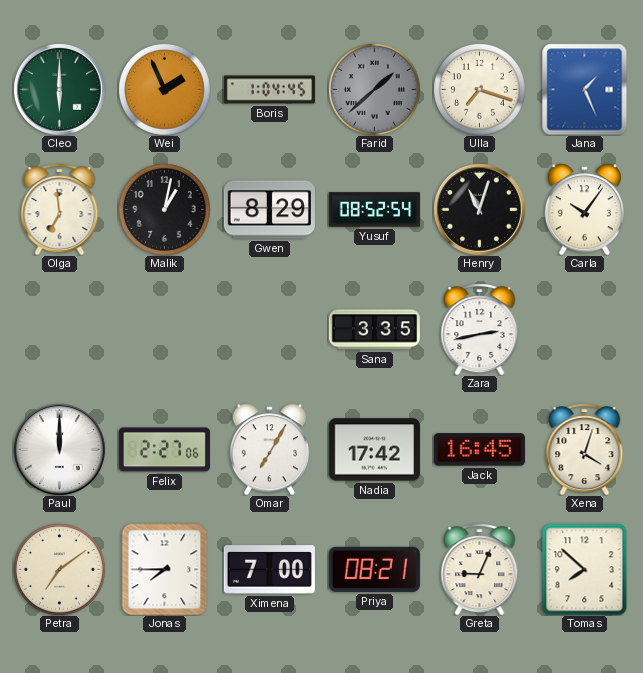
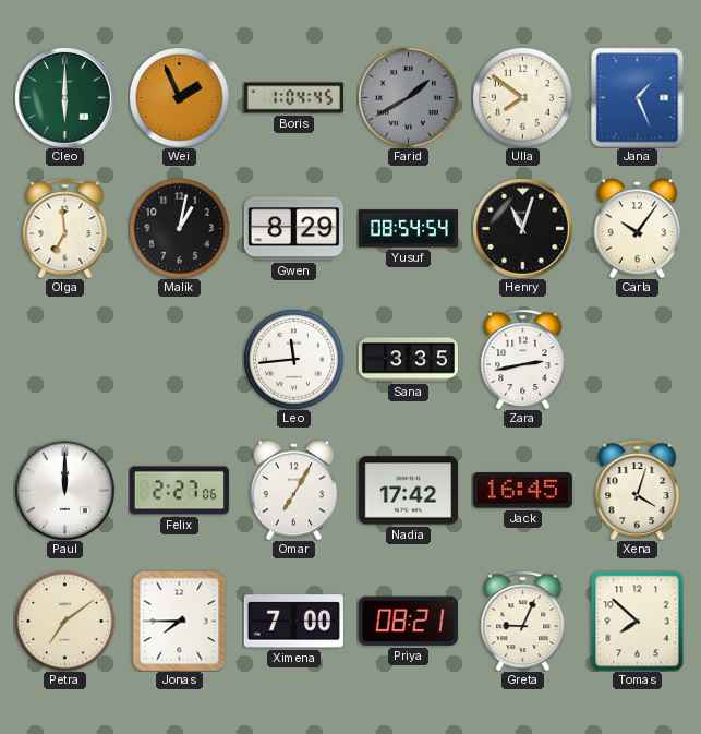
Farid: 1:38 -> 1:40 (409, 98)
Ulla: 7:18 -> 7:51 (523, 98)
Yusuf: 08:52 -> 08:54 (408, 229)
Leo: none -> 11:44 (294, 360)
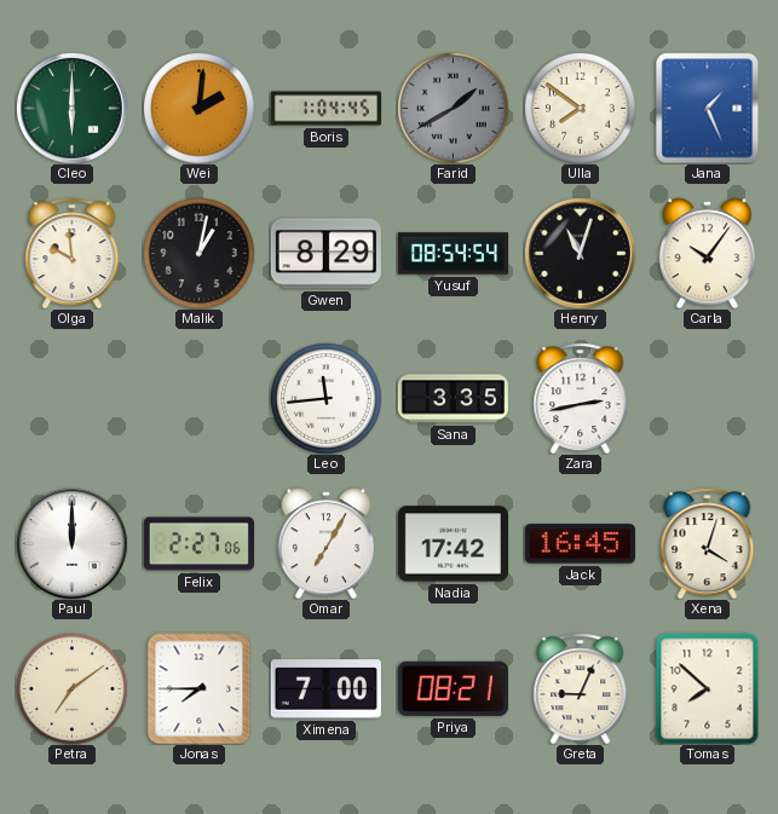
Wei: 1:56 -> 2:01 (200, 109)
Olga: 6:59 -> 9:59 (73, 253)
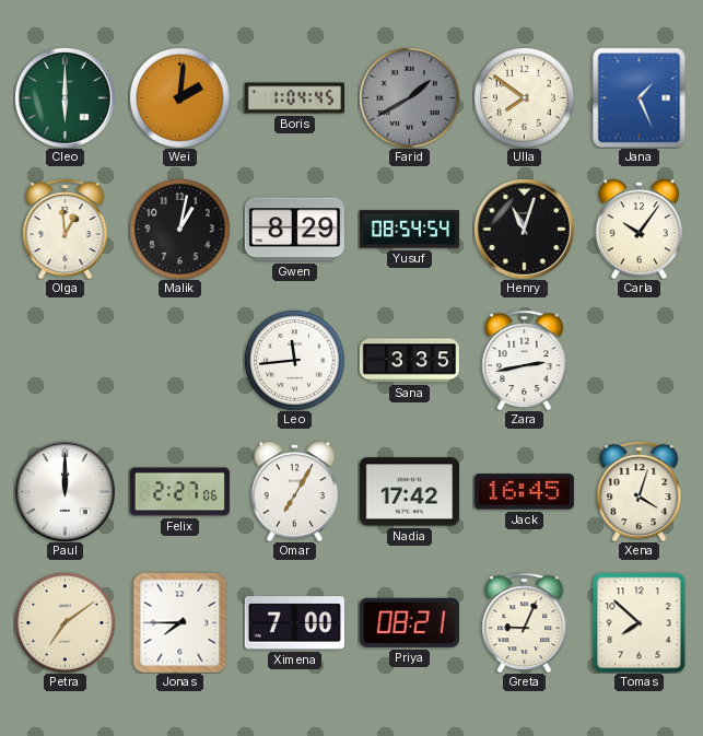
Olga: 9:59 -> 12:59 (66, 229)
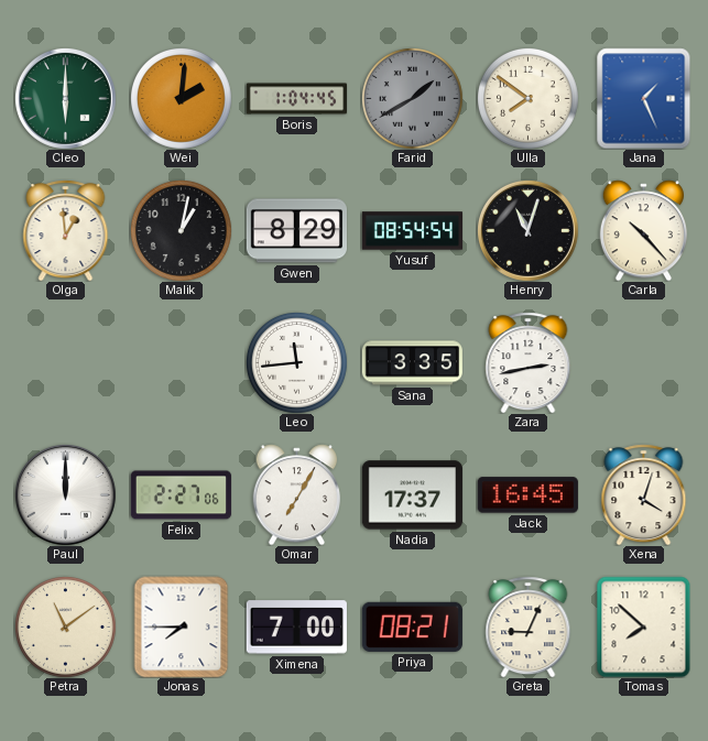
Carla: 10:06 -> 10:23 (643, 230)
Nadia: 17:42 -> 17:37 (412, 495)
Petra: 7:09 -> 11:09 (66, 628)
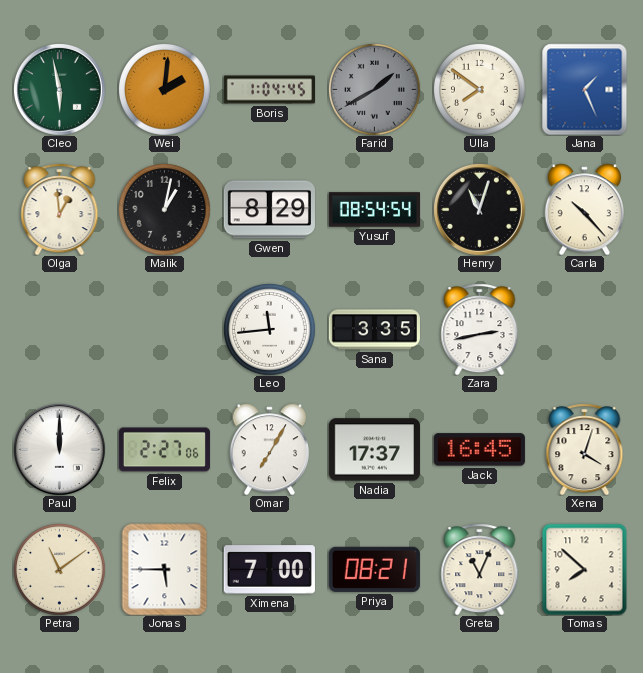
Cleo: 6:00 -> 5:58 (59, 89)
Jonas: 7:45 -> 5:45 (165, 569)
Greta: 9:04 -> 11:04 (480, 569)
